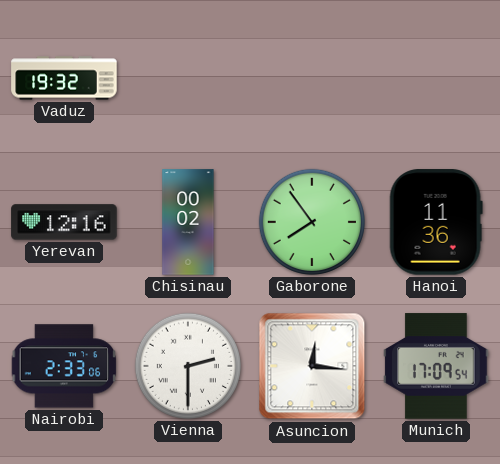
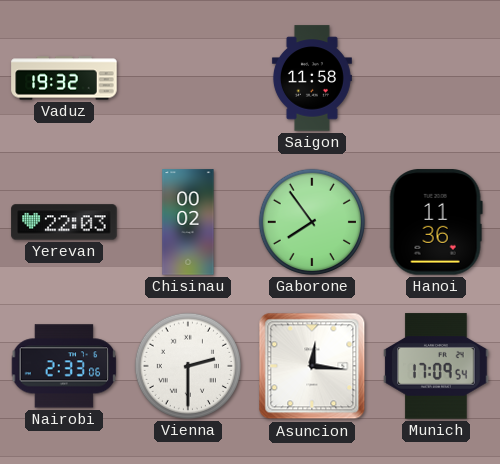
Saigon: none -> 11:58 (312, 78)
Yerevan: 12:16 -> 22:03 (64, 222)
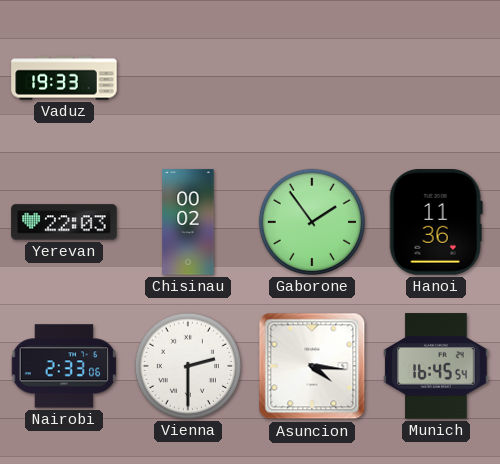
Vaduz: 19:32 -> 19:33 (64, 78)
Saigon: 11:58 -> none (312, 78)
Gaborone: 7:54 -> 1:54 (312, 222)
Asuncion: 12:16 -> 4:16 (312, 366)
Munich: 17:09 -> 16:45 (436, 366)
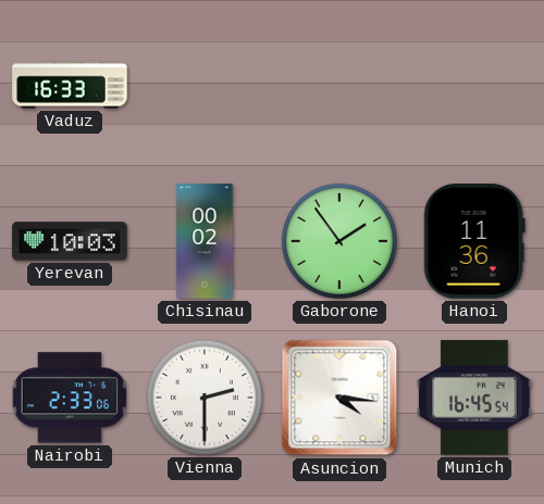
Vaduz: 19:33 -> 16:33 (70, 85)
Yerevan: 22:03 -> 10:03 (70, 241)
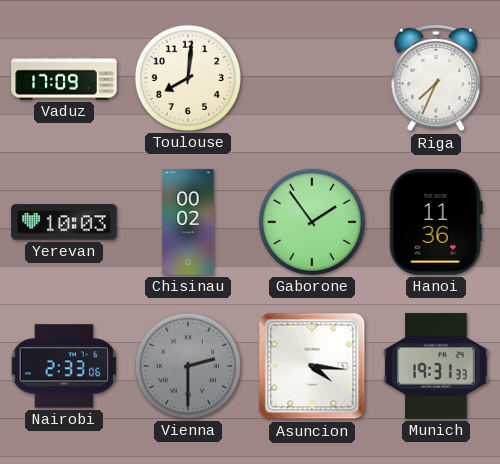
Vaduz: 16:33 -> 17:09 (64, 78)
Toulouse: none -> 8:01 (188, 78)
Riga: none -> 7:34 (436, 78)
Vienna dial: white -> grey (188, 366)
Munich: 16:45 -> 19:31 (436, 366)
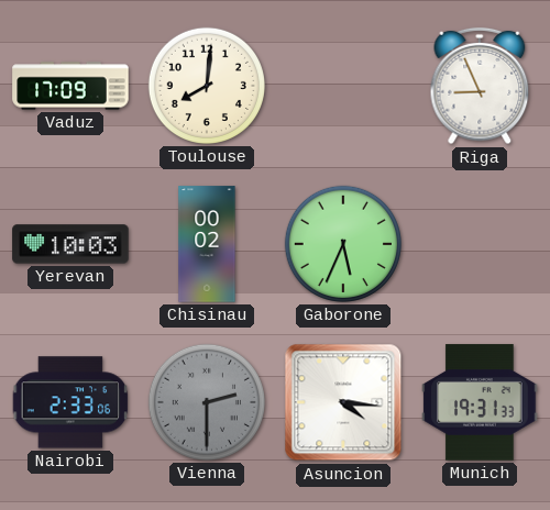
Riga: 7:34 -> 8:56 (480, 86)
Gaborone: 1:54 -> 5:34 (343, 244)
Hanoi: 11:36 -> none (436, 222)
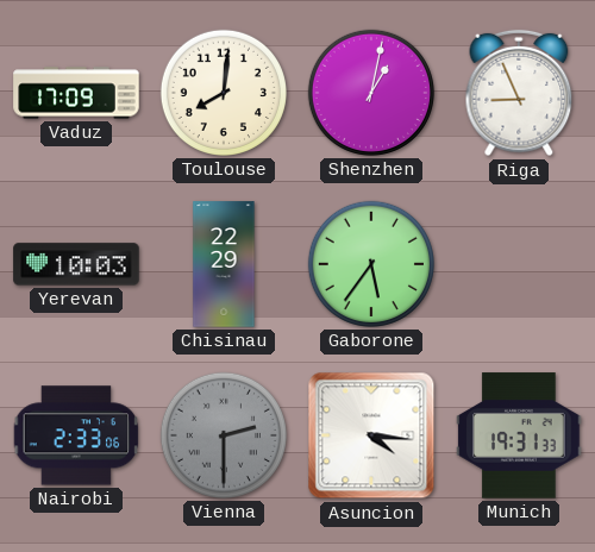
Shenzhen: none -> 1:02 (371, 93)
Chisinau: 00:02 -> 22:29 (224, 264)
Gaborone: 5:34 -> 5:36 (371, 264)
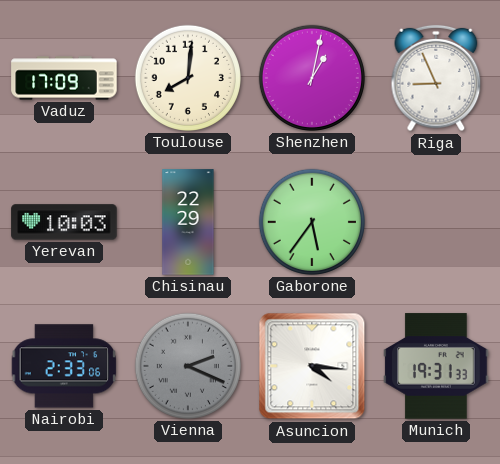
Vienna: 2:30 -> 2:19 (188, 366)
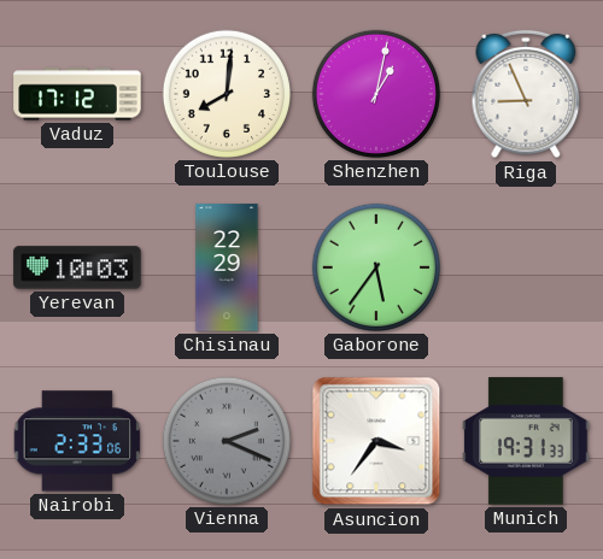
Vaduz: 17:09 -> 17:12 (77, 94)
Asuncion: 4:16 -> 3:36 (376, 441)
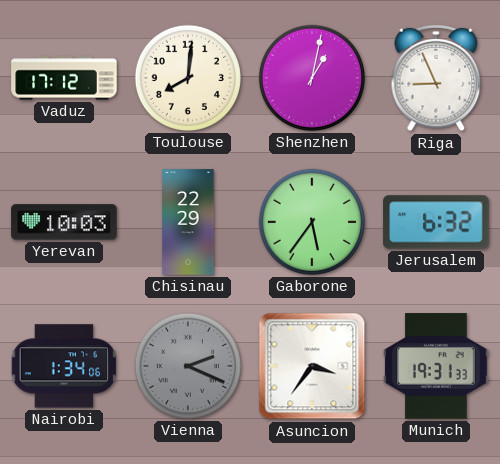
Jerusalem: none -> 6:32 (436, 222)
Nairobi: 2:33 -> 1:34 (64, 366)
